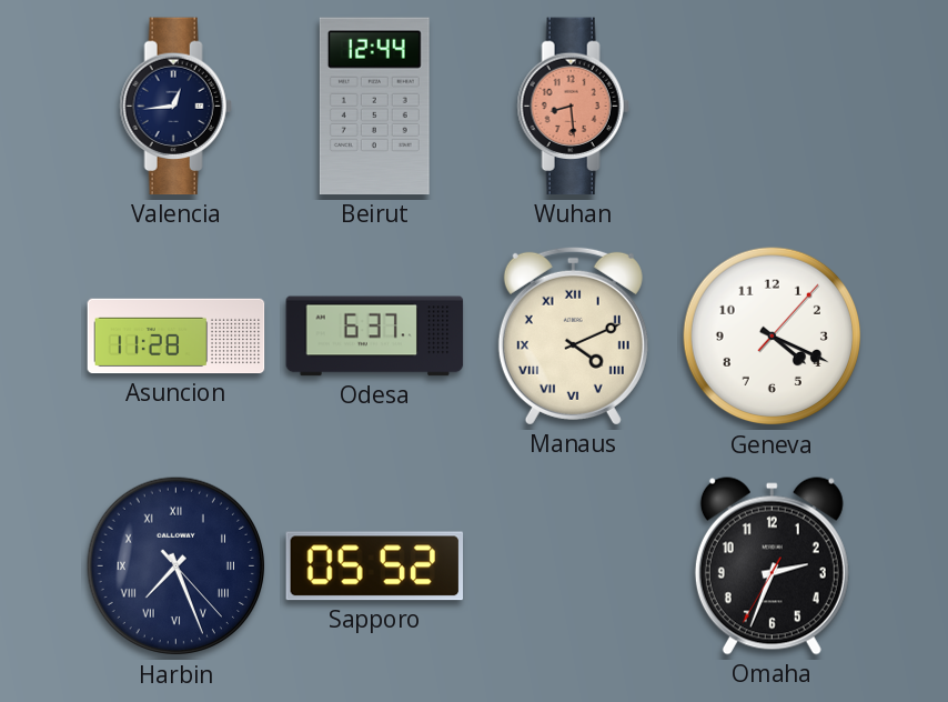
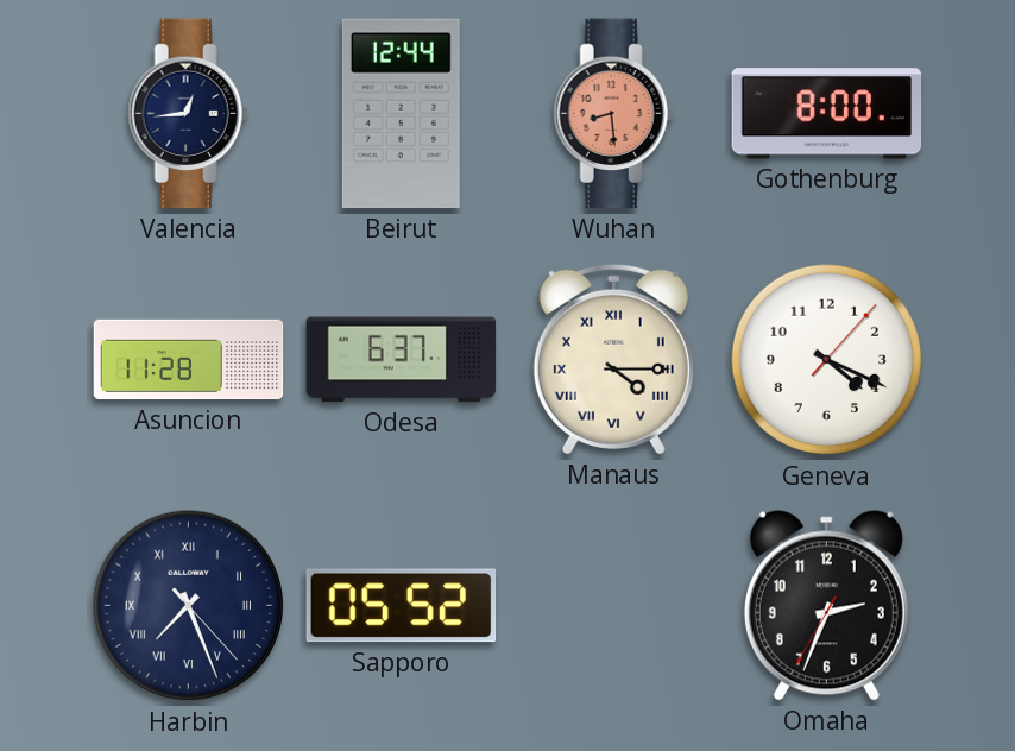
Gothenburg: none -> 8:00 (827, 114)
Manaus: 4:11 -> 4:15 (613, 359)
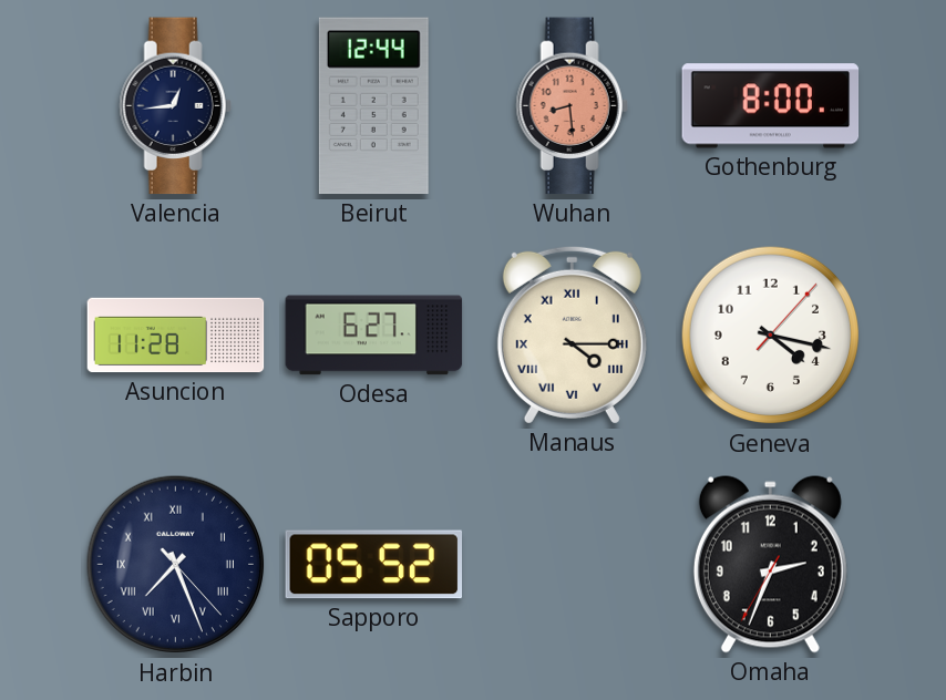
Odesa: 6:37 -> 6:27 (374, 336)
Geneva: 4:19 -> 4:17 (771, 336)
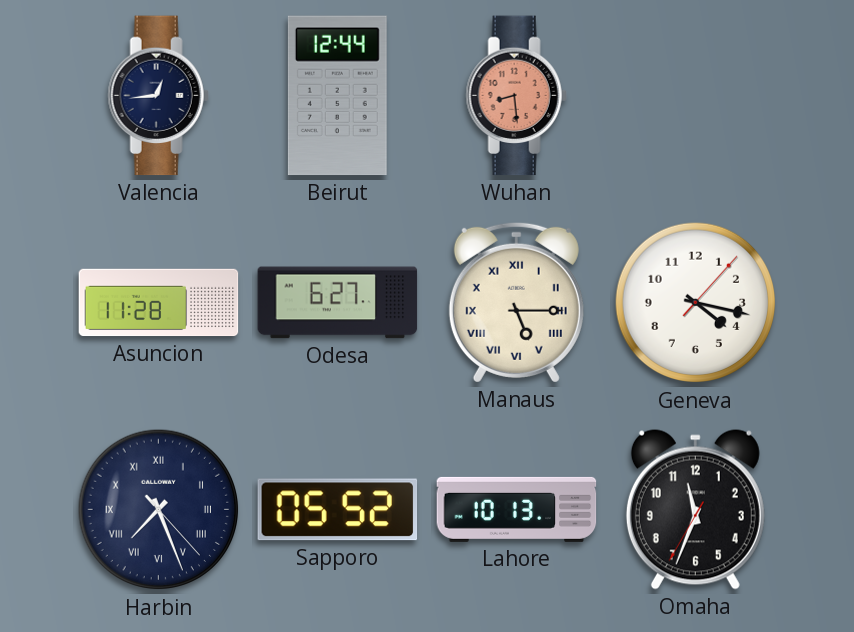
Gothenburg: 8:00 -> none (771, 106)
Manaus: 4:15 -> 5:15 (516, 302)
Lahore: none -> 10:13 (517, 509)
Omaha: 2:33 -> 11:33 (695, 510)
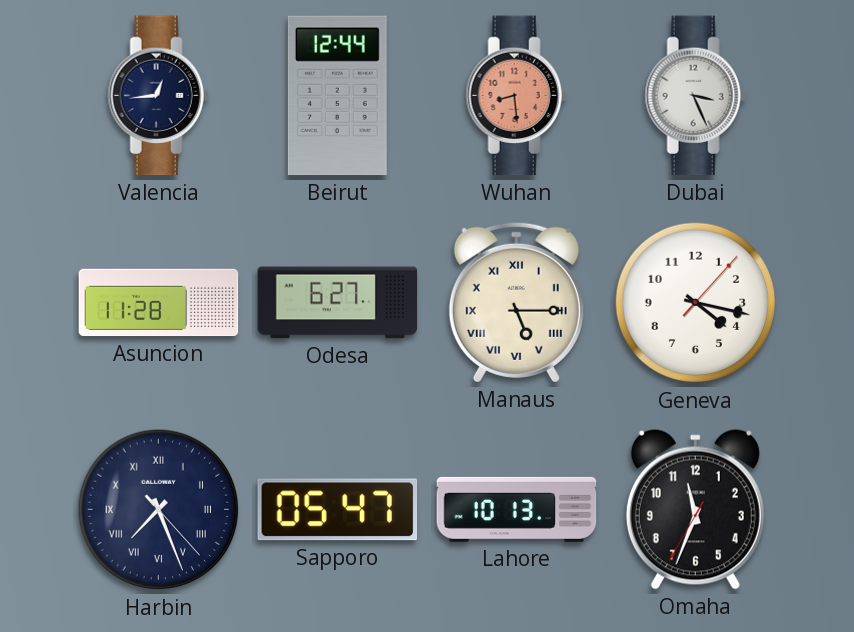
Dubai: none -> 3:26 (695, 96)
Sapporo: 05:52 -> 05:47 (338, 510)
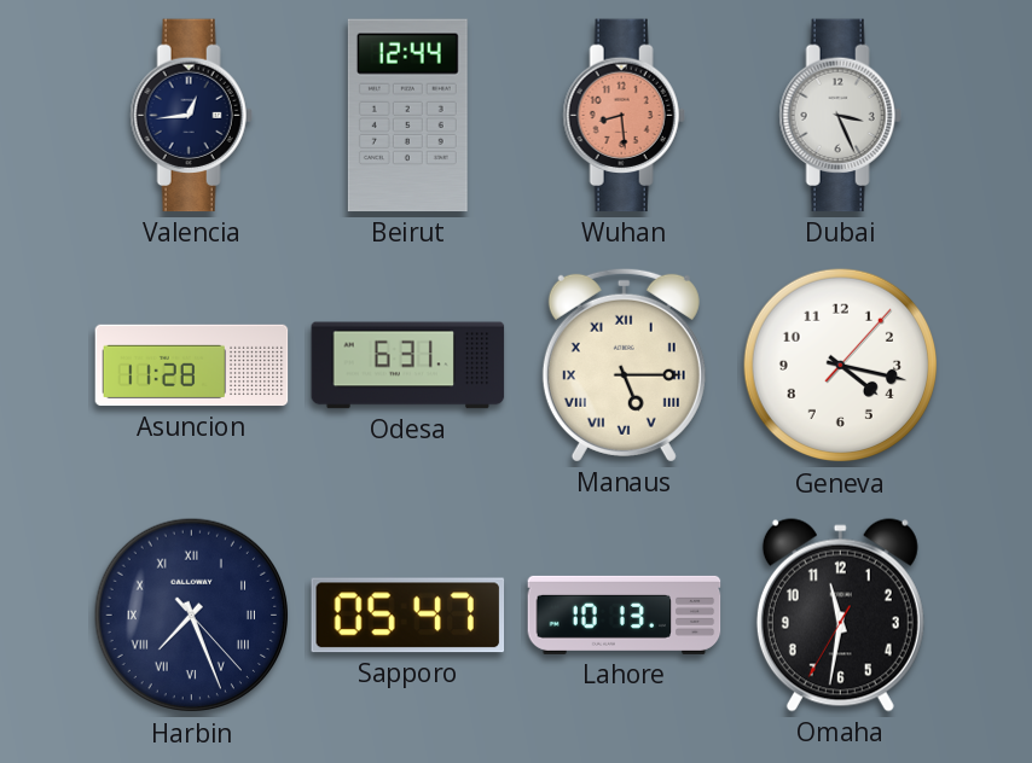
Odesa: 6:27 -> 6:31 (408, 366)
Omaha: 11:33 -> 11:31 (840, 616)
